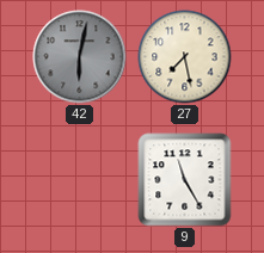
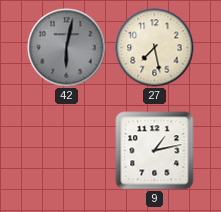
9: 11:25 -> 1:13 (155, 151)
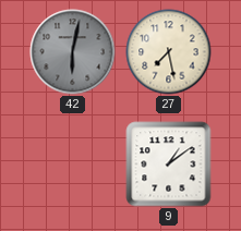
9: 1:13 -> 1:09 (169, 165)
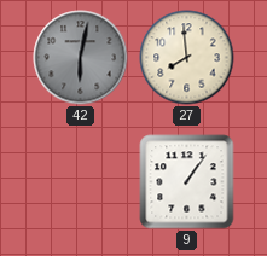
27: 7:28 -> 7:59 (187, 58)
9: 1:09 -> 1:06 (187, 182)
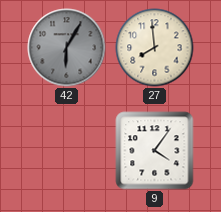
42: 6:02 -> 6:05 (67, 48)
9: 1:06 -> 4:06 (155, 151)
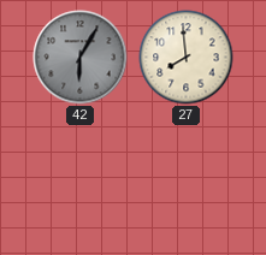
9: 4:06 -> none (155, 151)
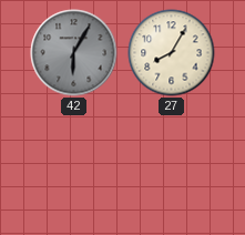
27: 7:59 -> 8:05 (172, 53)
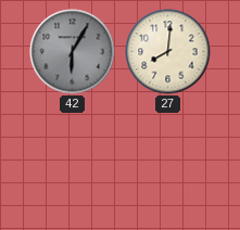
27: 8:05 -> 8:01 (168, 52)
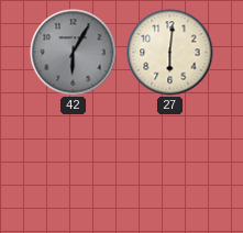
27: 8:01 -> 6:01 (170, 53)
